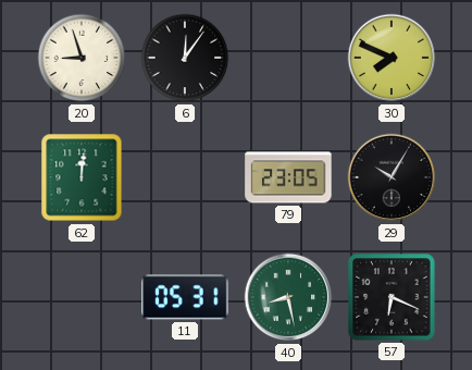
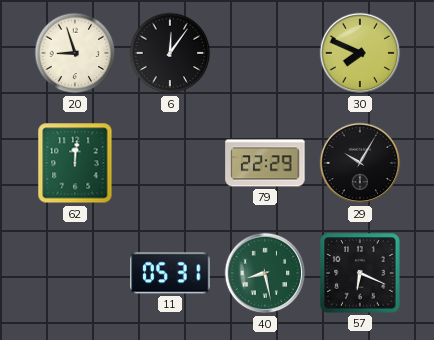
79: 23:05 -> 22:29 (265, 163)
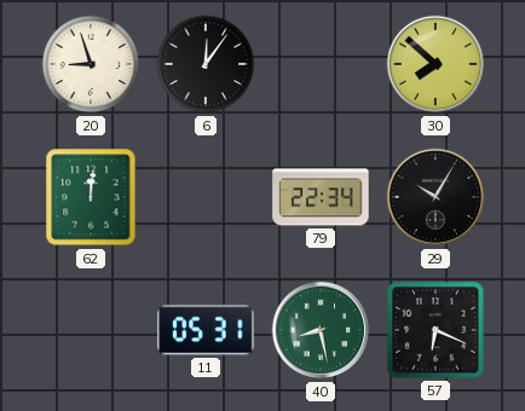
30: 7:49 -> 7:52 (435, 64)
79: 22:29 -> 22:34 (321, 197)
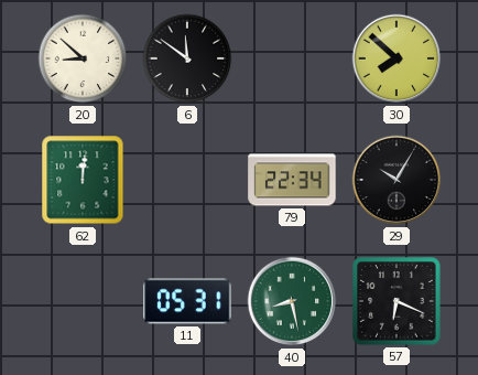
20: 8:57 -> 8:52 (83, 58)
6: 12:06 -> 11:51 (187, 58)
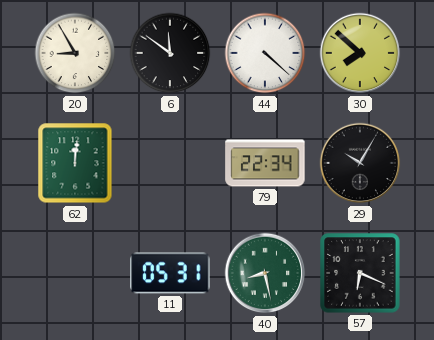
20: 8:52 -> 8:55 (75, 53)
44: none -> 4:22 (265, 53)
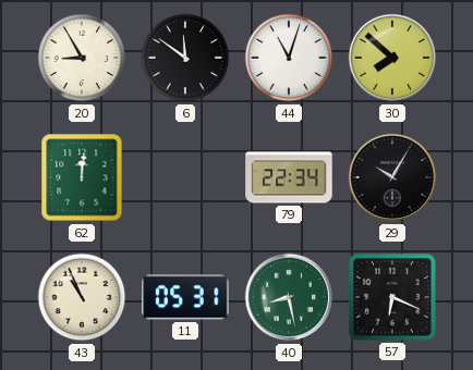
44: 4:22 -> 11:03 (289, 58)
43: none -> 10:56 (82, 297)
